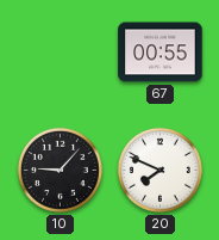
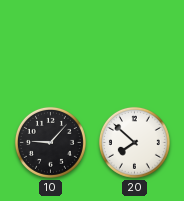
67: 00:55 -> none (161, 53)
20: 7:49 -> 7:52 (134, 142)
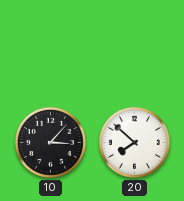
10: 9:07 -> 3:07 (50, 142)
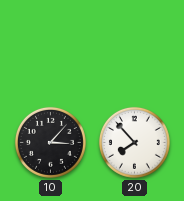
20: 7:52 -> 7:53 (134, 142)
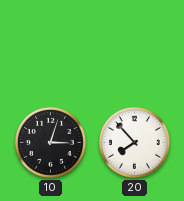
10: 3:07 -> 3:03 (50, 142)
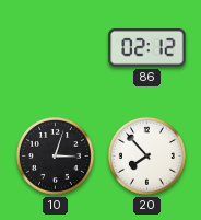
86: none -> 02:12 (147, 48)
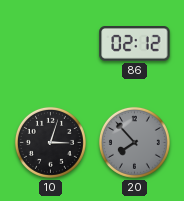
20 dial: white -> grey (134, 142)
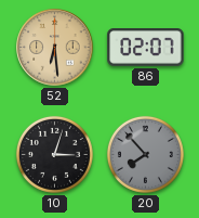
52: none -> 6:29 (55, 48)
86: 02:12 -> 02:07 (146, 48)
